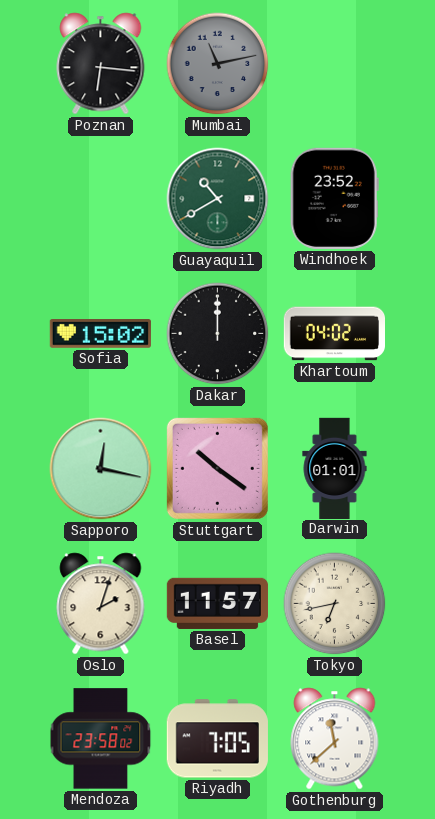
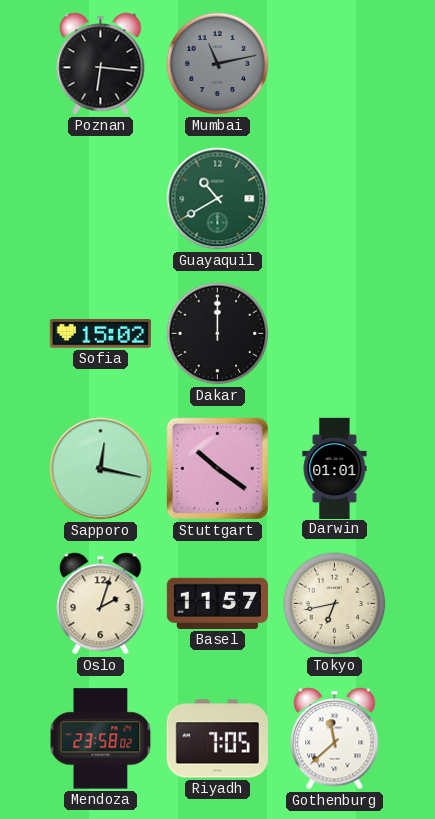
Windhoek: 23:52 -> none (334, 198)
Khartoum: 04:02 -> none (334, 334)
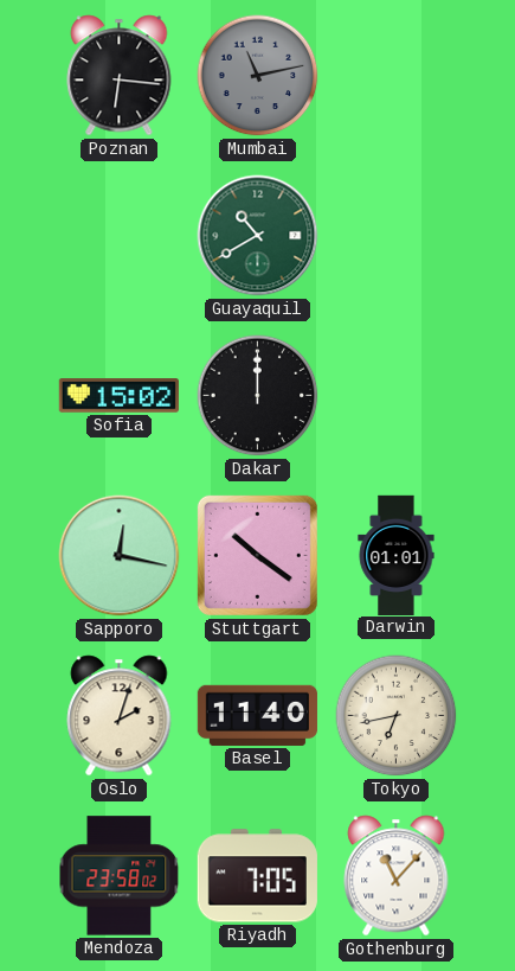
Basel: 11:57 -> 11:40 (257, 715)
Gothenburg: 11:38 -> 11:07 (397, 876)
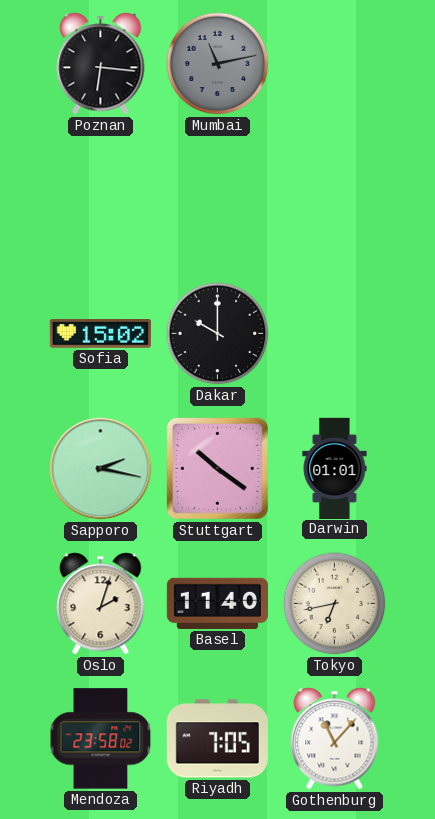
Guayaquil: 10:40 -> none (258, 236)
Dakar: 12:00 -> 10:00 (218, 334)
Sapporo: 12:17 -> 2:17 (101, 469)
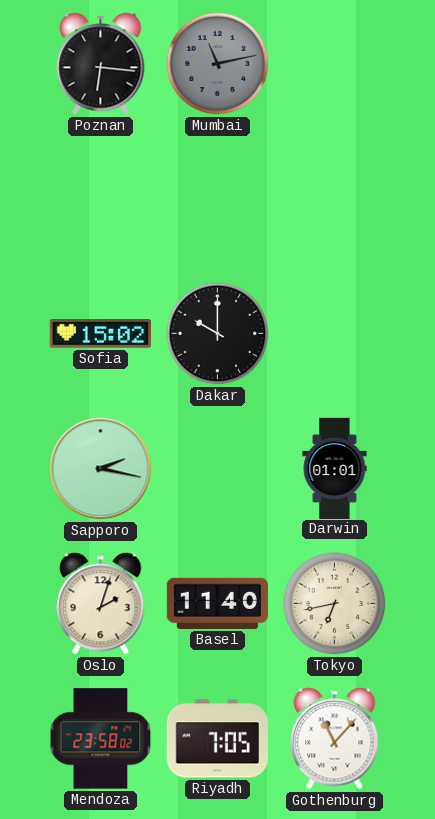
Stuttgart: 10:21 -> none (217, 468)
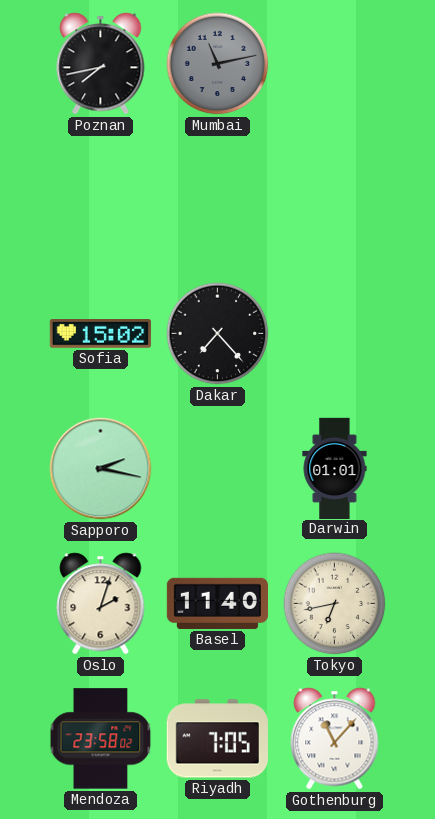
Poznan: 6:16 -> 7:43 (101, 64)
Dakar: 10:00 -> 7:23 (218, 334)
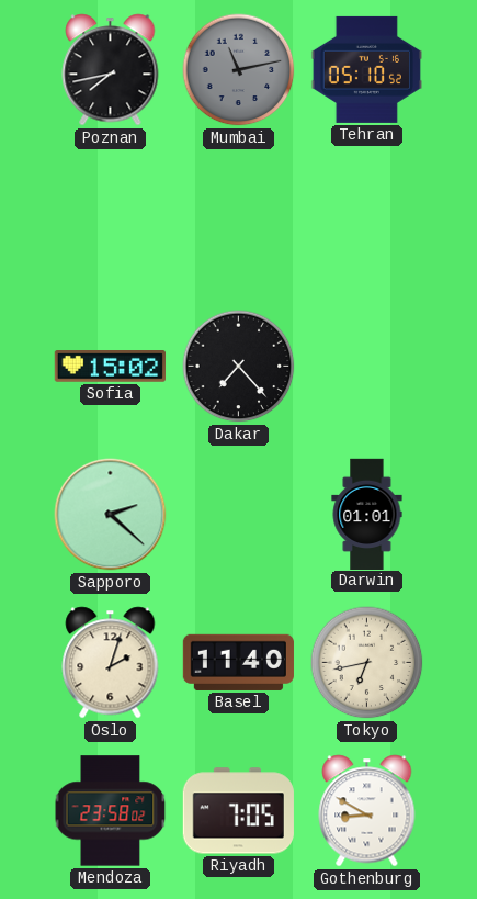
Tehran: none -> 05:10 (366, 69)
Sapporo: 2:17 -> 2:22 (111, 515)
Gothenburg: 11:07 -> 8:50 (367, 811)
